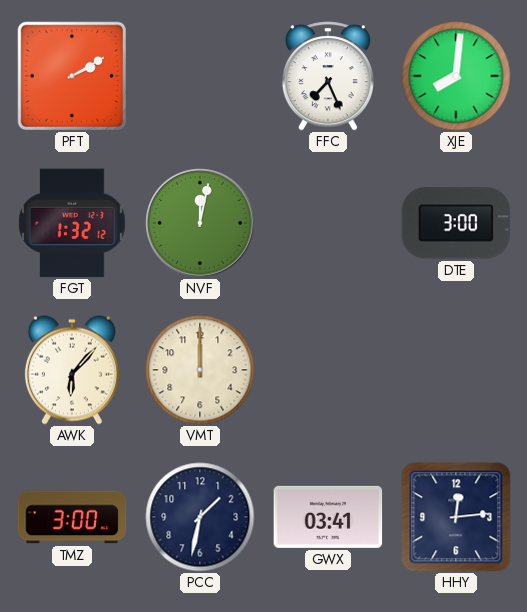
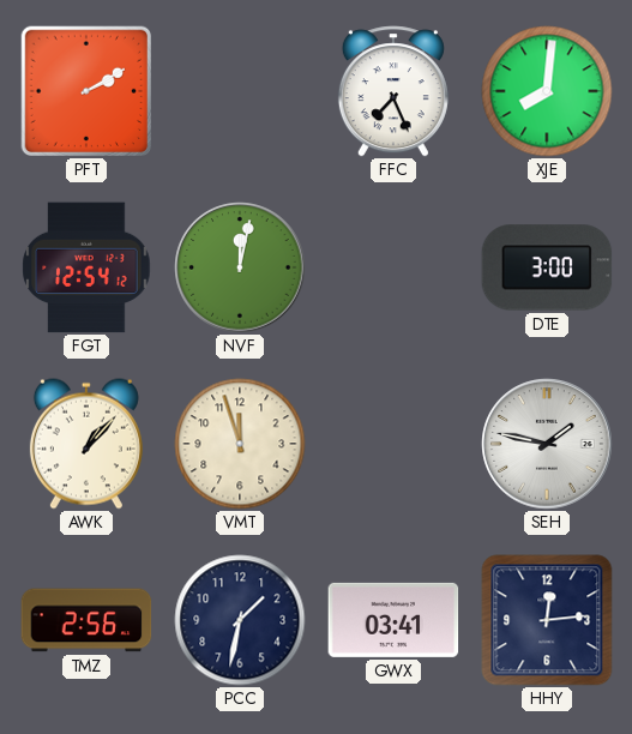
FGT: 1:32 -> 12:54 (86, 267)
AWK: 6:07 -> 1:07 (86, 444)
VMT: 12:00 -> 11:57 (240, 444)
SEH: none -> 1:47 (547, 444)
TMZ: 3:00 -> 2:56 (86, 620)
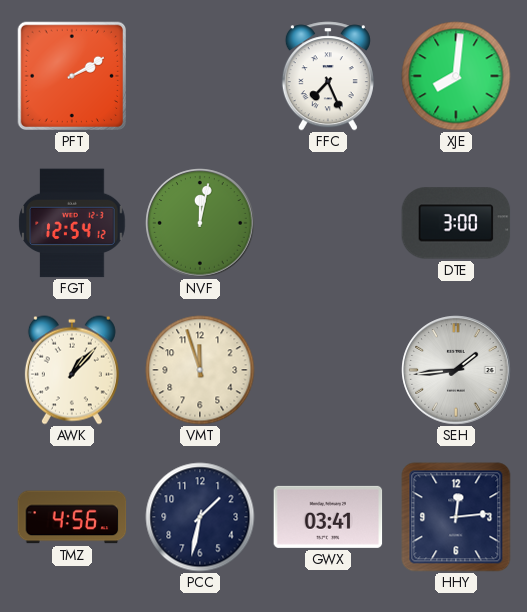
SEH: 1:47 -> 1:44 (456, 370)
TMZ: 2:56 -> 4:56 (72, 517)
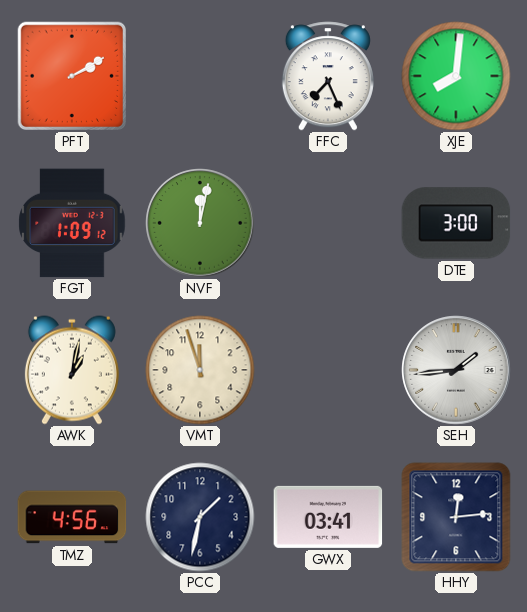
FGT: 12:54 -> 1:09 (72, 223)
AWK: 1:07 -> 1:02 (72, 370)
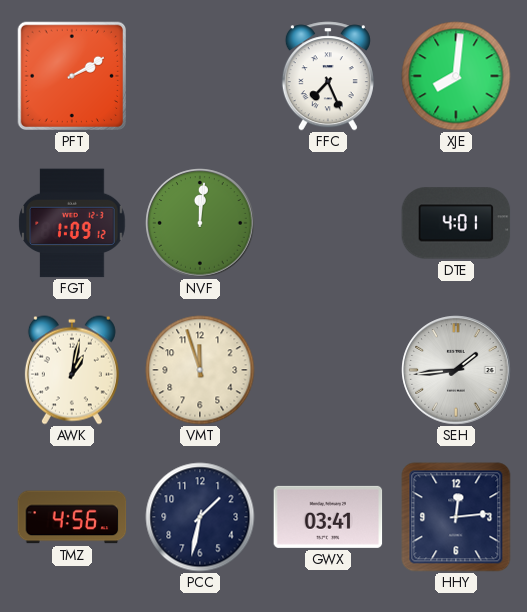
NVF: 12:02 -> 12:01 (200, 223)
DTE: 3:00 -> 4:01 (456, 223)
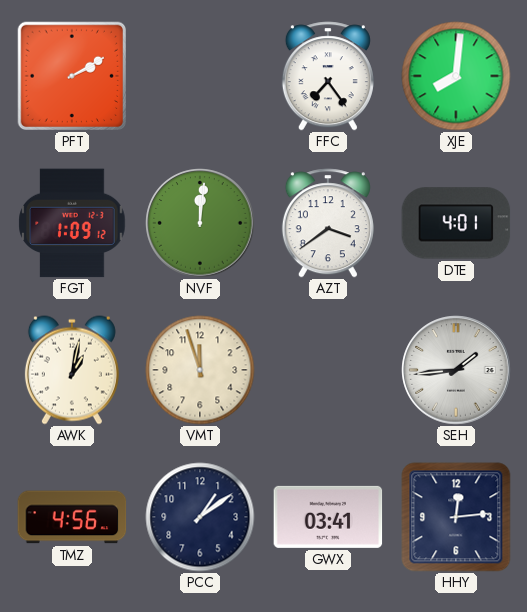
FFC: 7:26 -> 7:24 (328, 76)
AZT: none -> 3:39 (328, 223)
PCC: 1:32 -> 1:09 (200, 517)
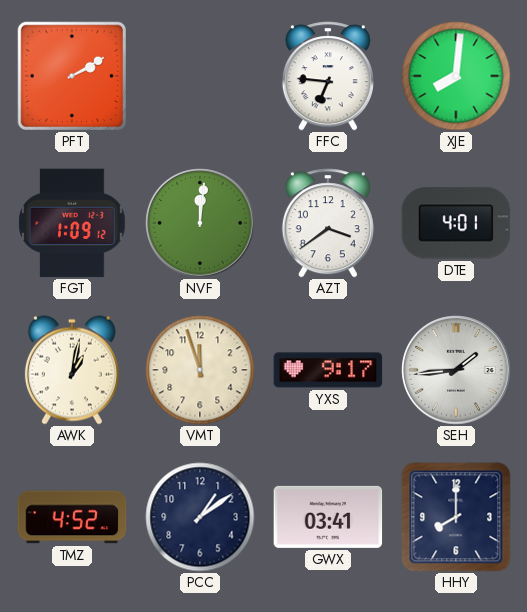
FFC: 7:24 -> 6:46 (328, 76)
YXS: none -> 9:17 (328, 370)
TMZ: 4:56 -> 4:52 (72, 517)
HHY: 12:14 -> 8:00 (456, 517)
